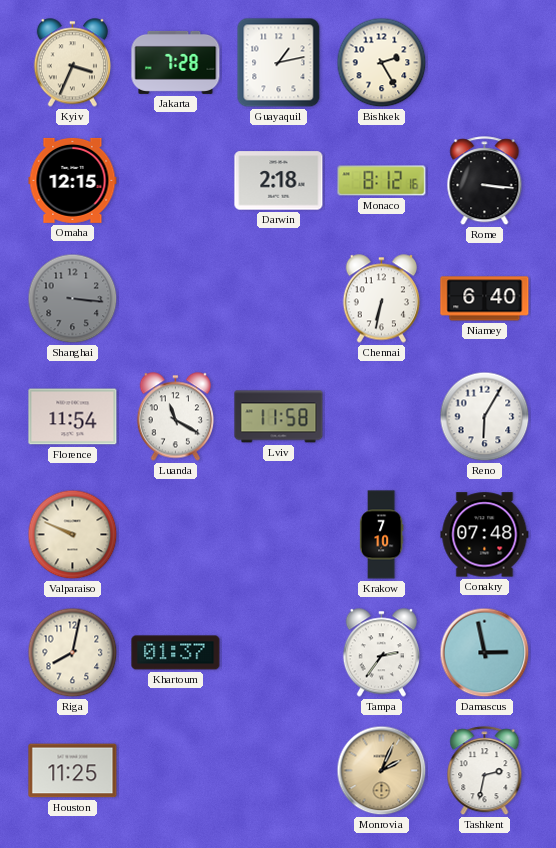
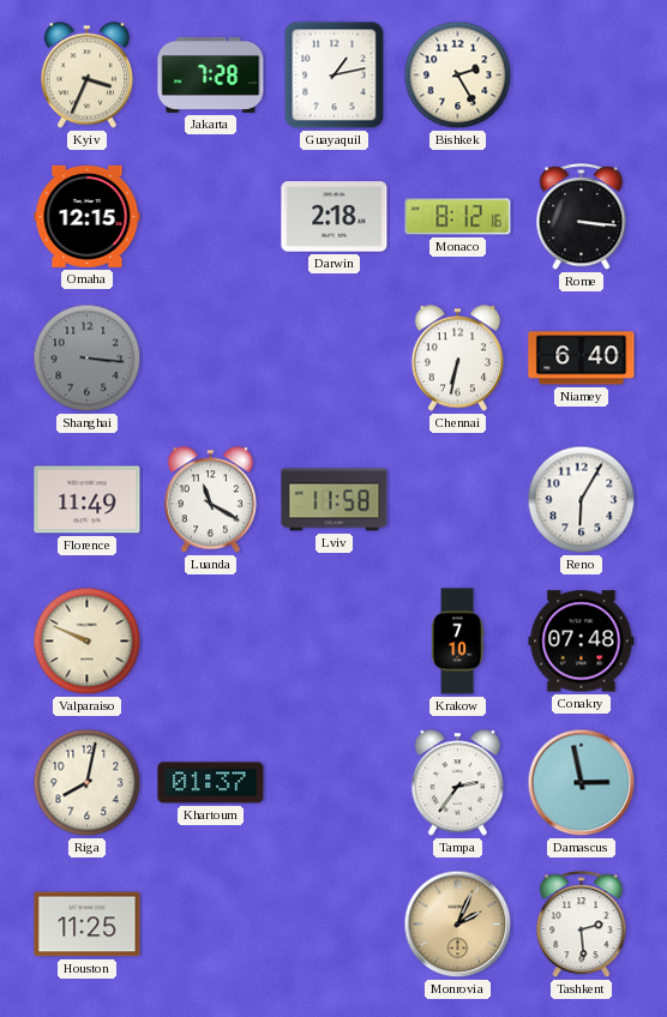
Florence: 11:54 -> 11:49 (88, 500)
Tashkent: 2:32 -> 2:29 (582, 925)
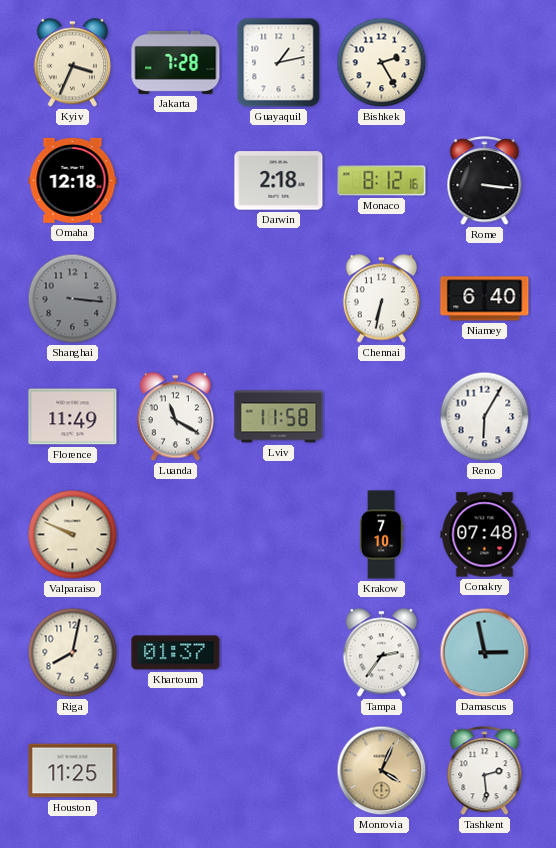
Omaha: 12:15 -> 12:18 (73, 180)
Monrovia: 2:04 -> 4:04 (382, 771)
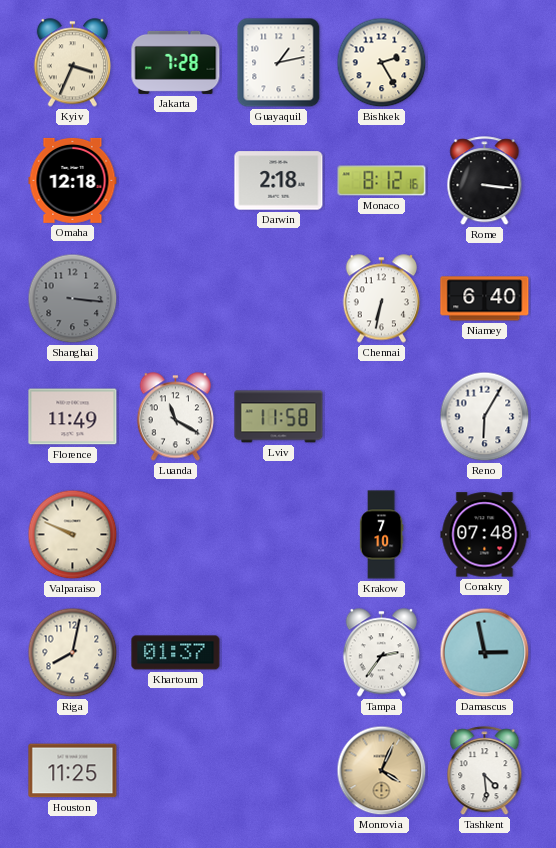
Tashkent: 2:29 -> 4:29 (485, 771)
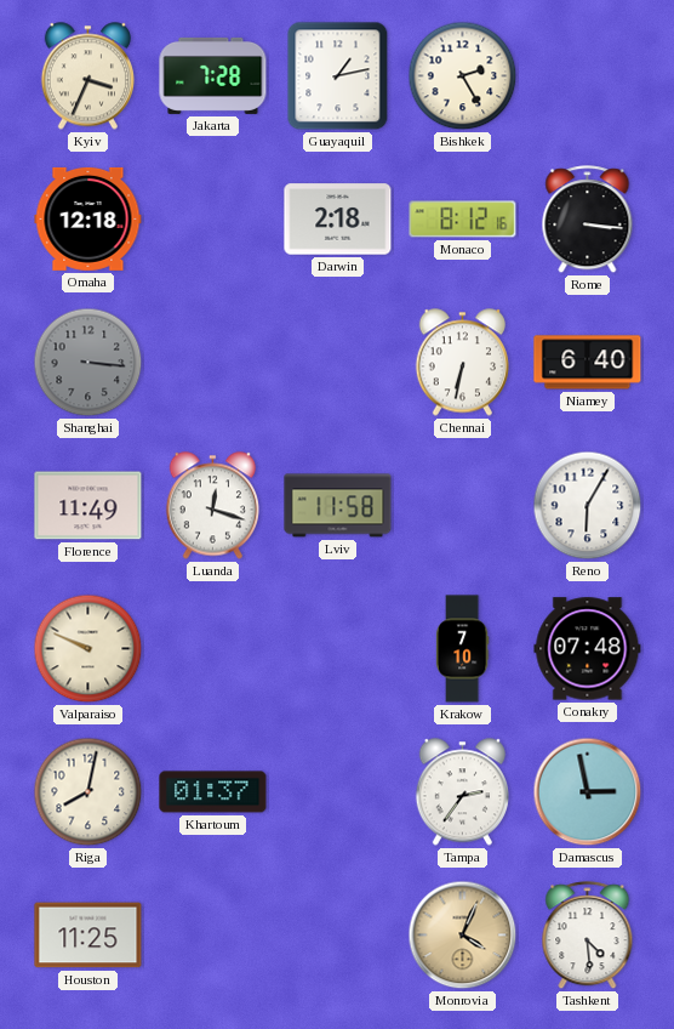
Luanda: 11:20 -> 12:18 (212, 506)
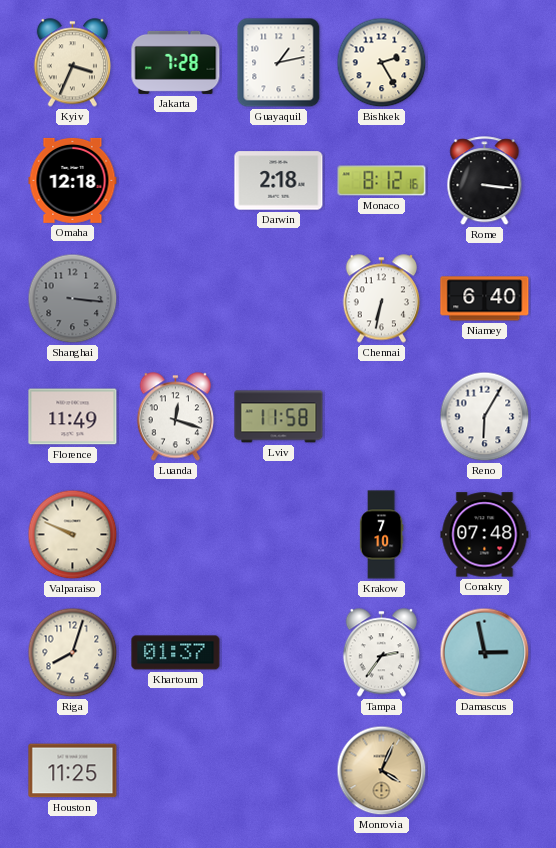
Riga: 8:02 -> 8:03 (73, 653)
Tashkent: 4:29 -> none (588, 936)
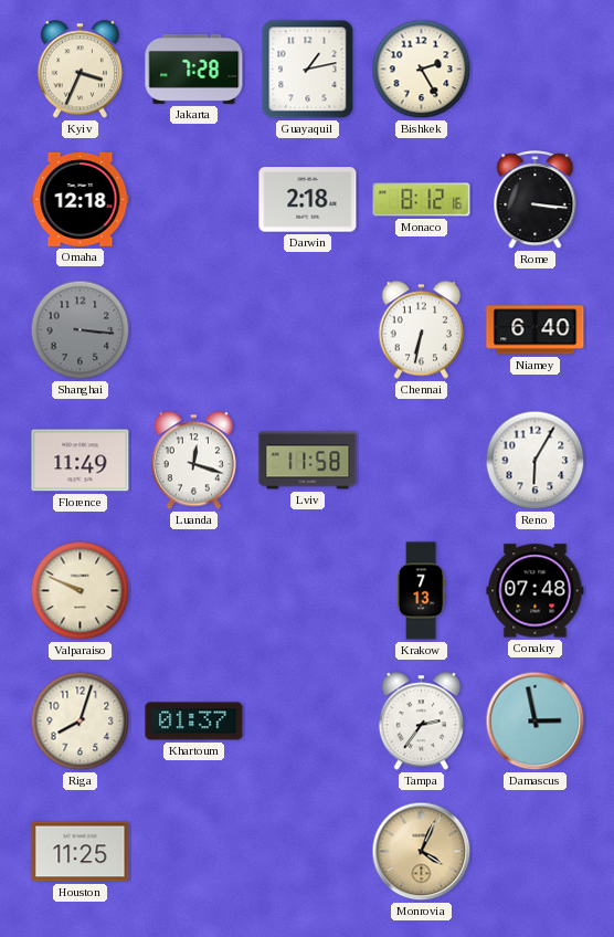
Krakow: 7:10 -> 7:13 (421, 591)
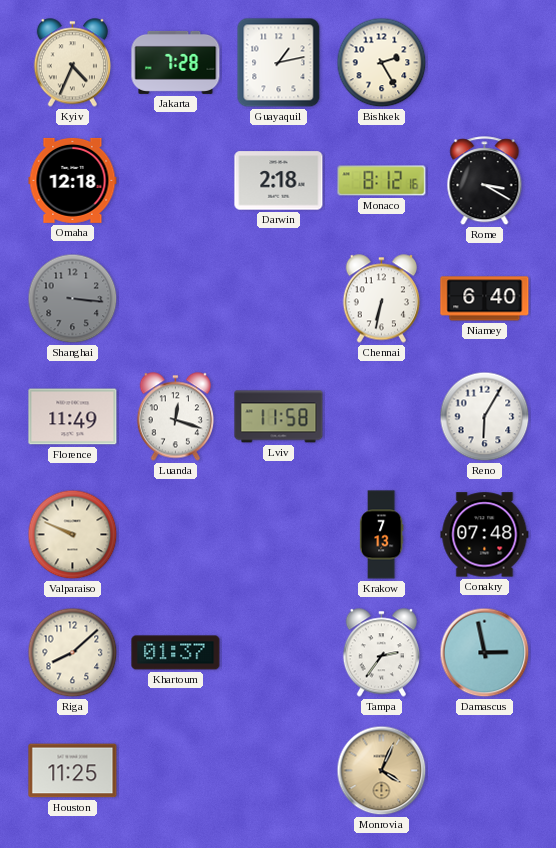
Kyiv: 3:34 -> 4:34 (72, 63)
Rome: 3:16 -> 3:20 (485, 181)
Riga: 8:03 -> 8:08 (73, 653)
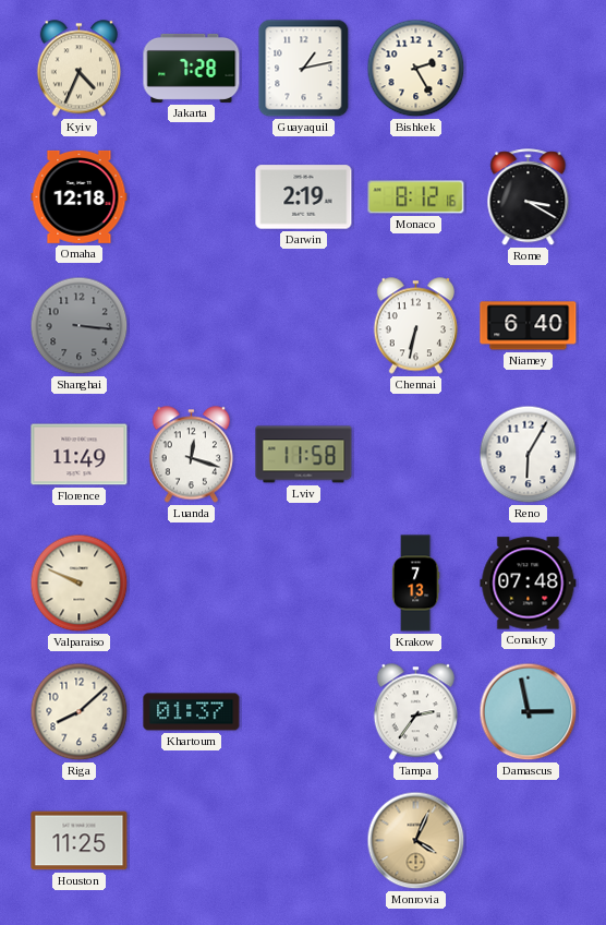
Darwin: 2:18 -> 2:19 (304, 197)
